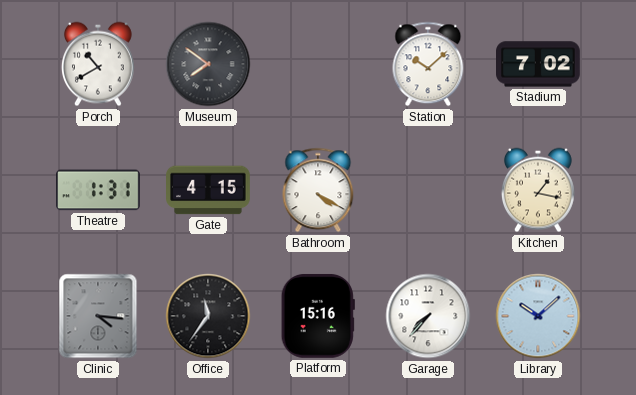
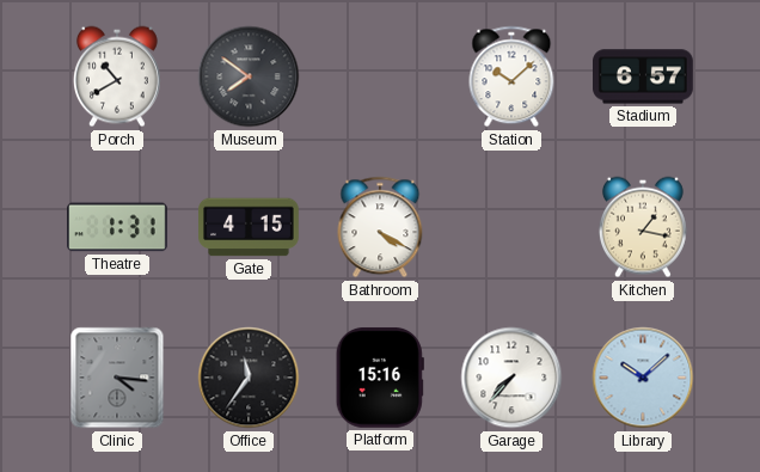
Stadium: 7:02 -> 6:57 (644, 76)
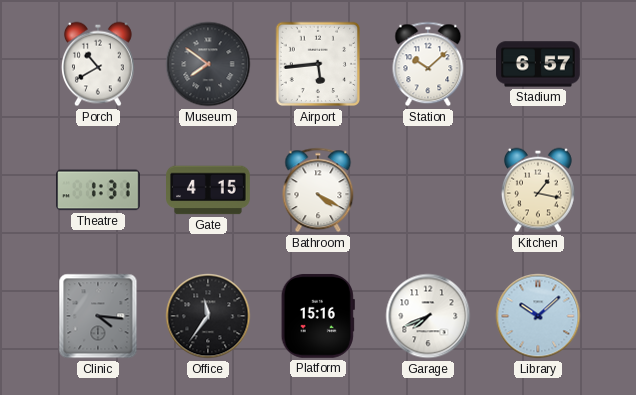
Airport: none -> 5:44 (318, 64)
Garage: 7:37 -> 7:41 (428, 316)
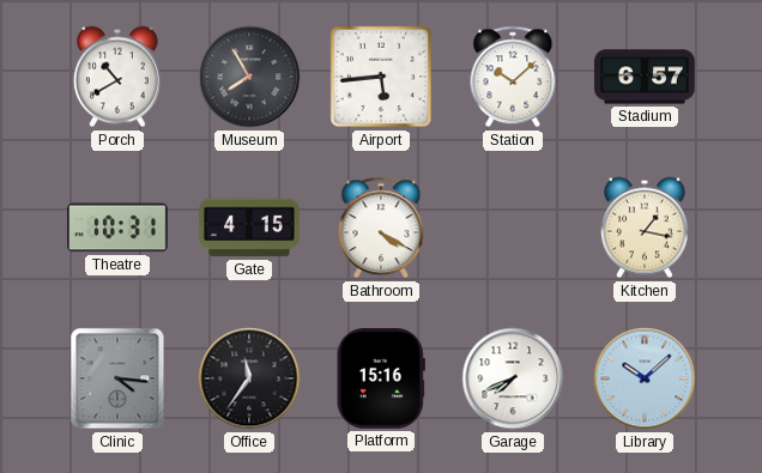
Museum: 7:51 -> 7:55 (249, 77)
Theatre: 1:31 -> 10:31 (119, 228)
